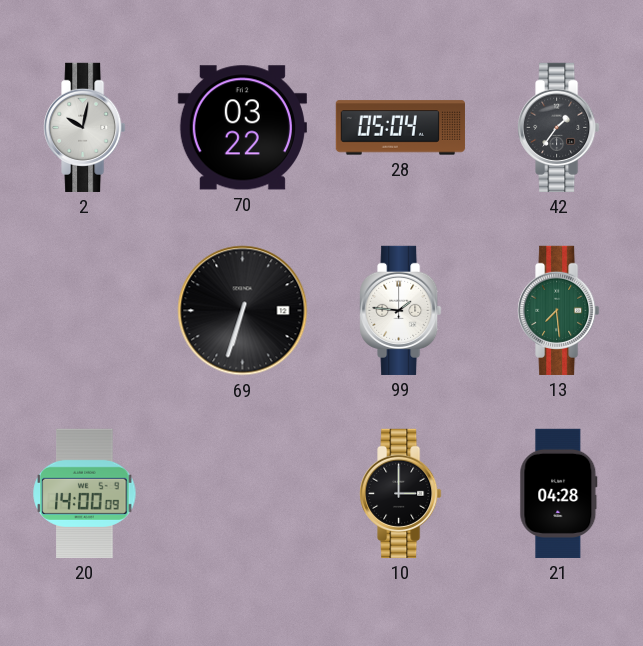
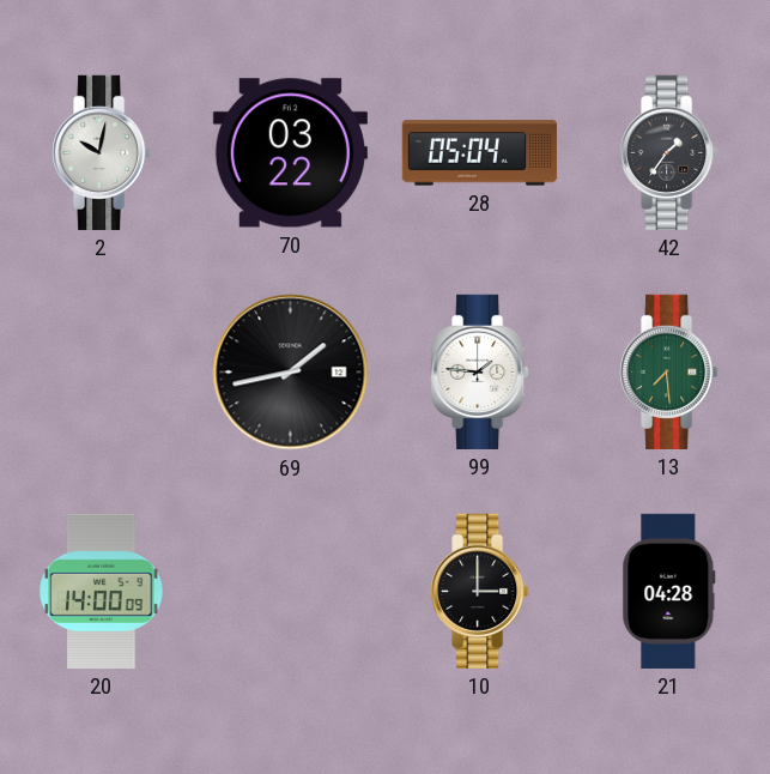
69: 6:33 -> 1:43 (291, 373)
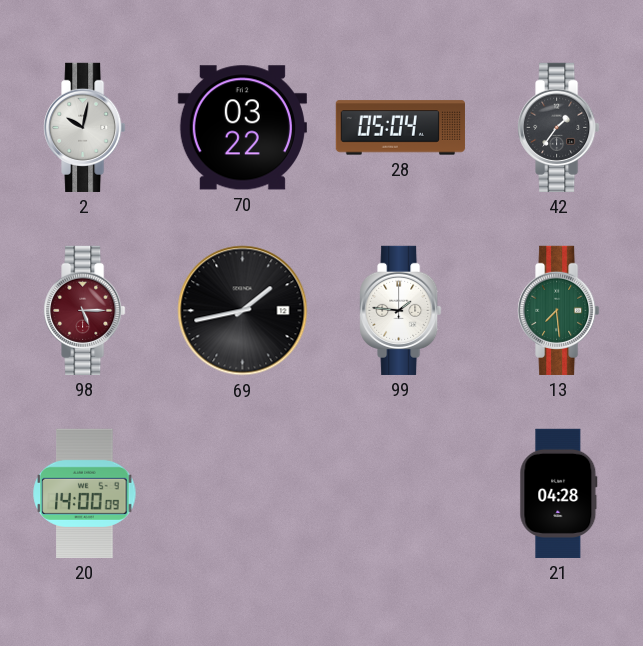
98: none -> 5:15 (85, 310)
10: 3:00 -> none (480, 591)
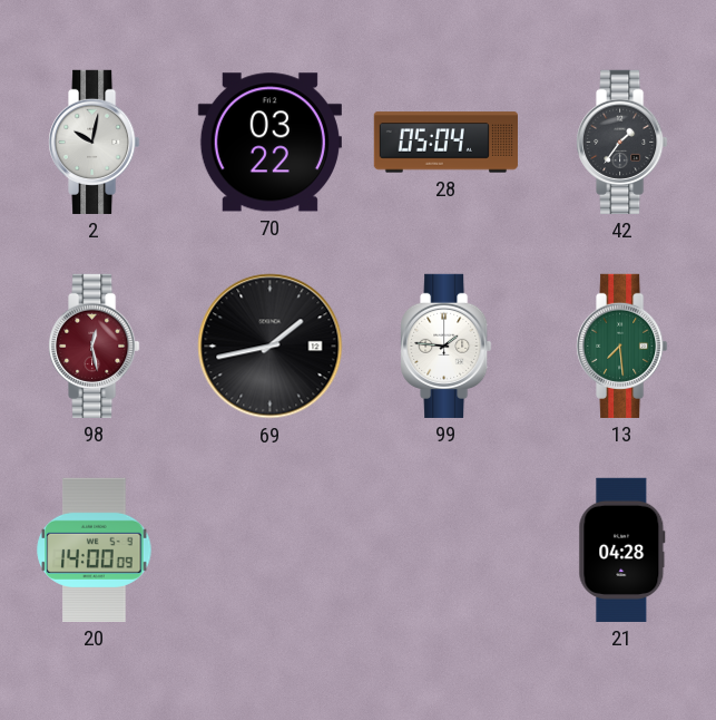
98: 5:15 -> 12:28 (95, 346)
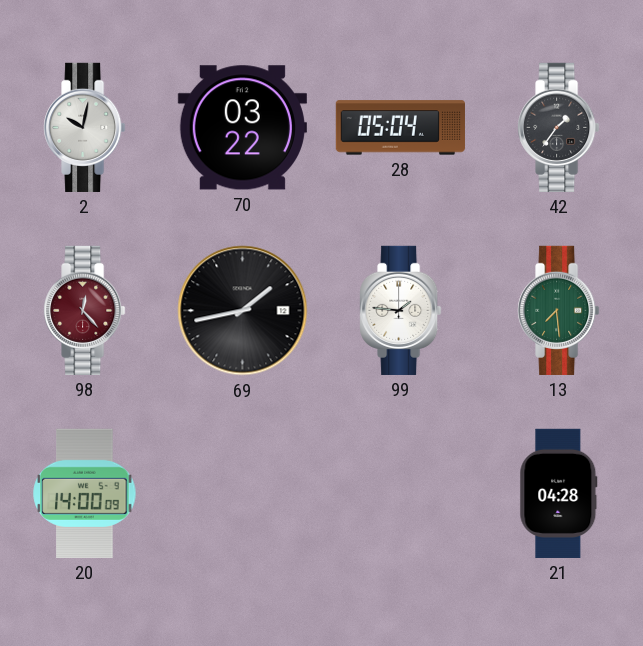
98: 12:28 -> 12:23 (85, 310)
